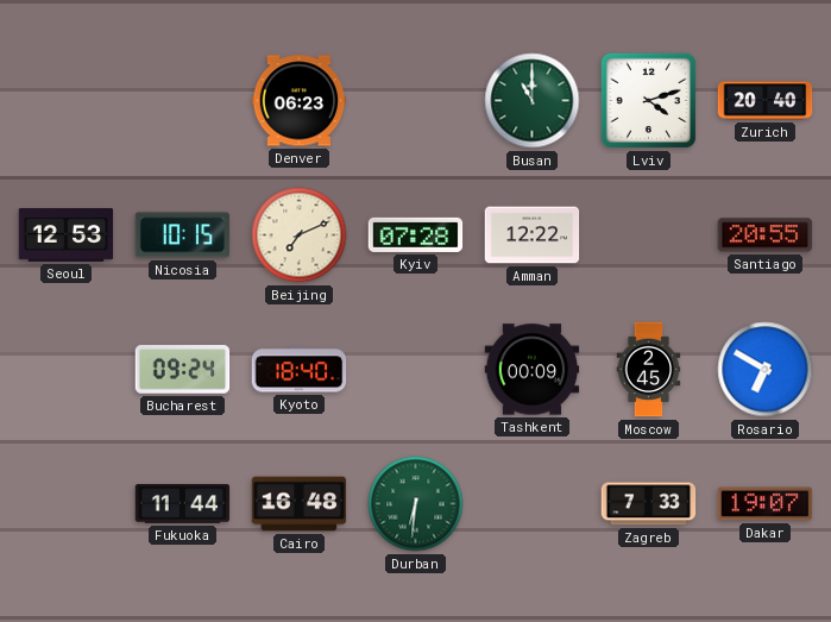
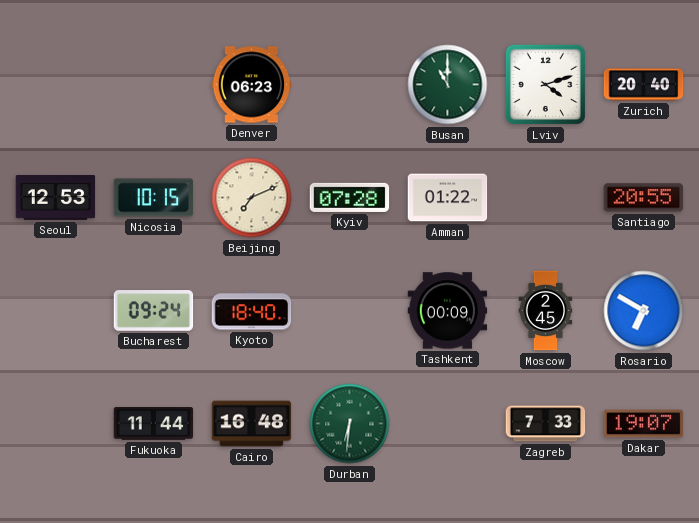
Amman: 12:22 -> 01:22 (448, 198)
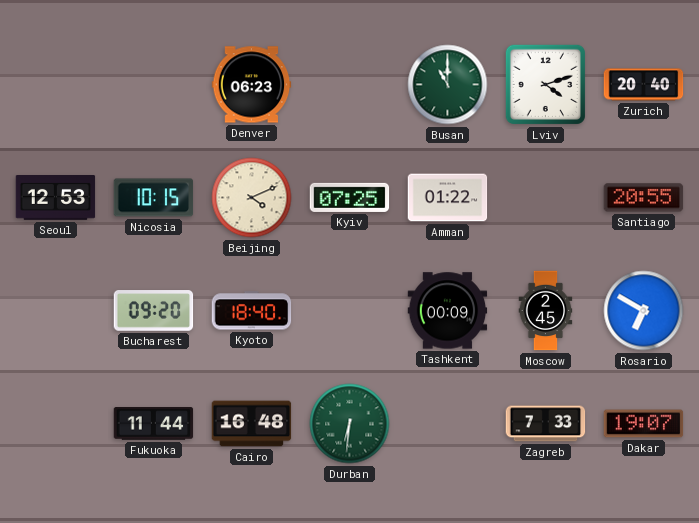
Beijing: 7:11 -> 4:11 (252, 198)
Kyiv: 07:28 -> 07:25 (350, 197)
Bucharest: 09:24 -> 09:20 (154, 311)
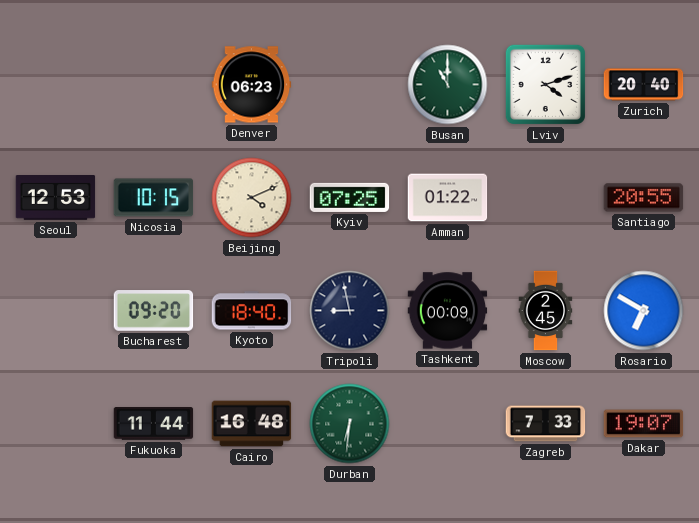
Tripoli: none -> 8:58 (350, 311)
